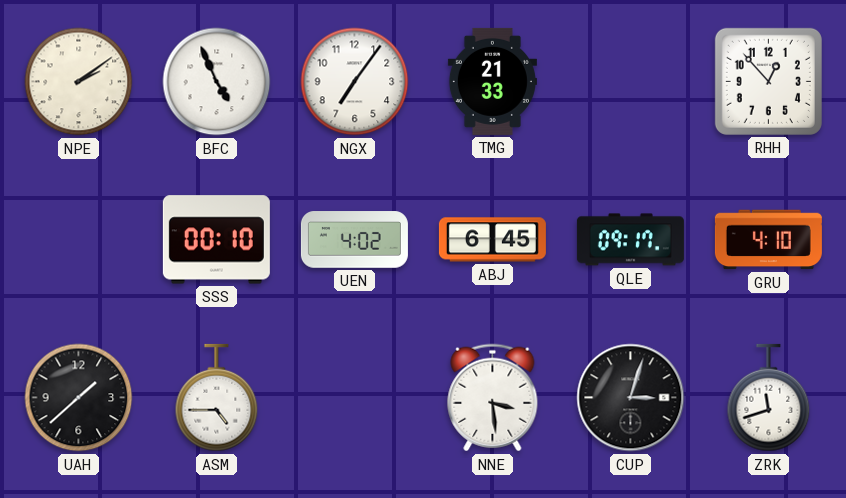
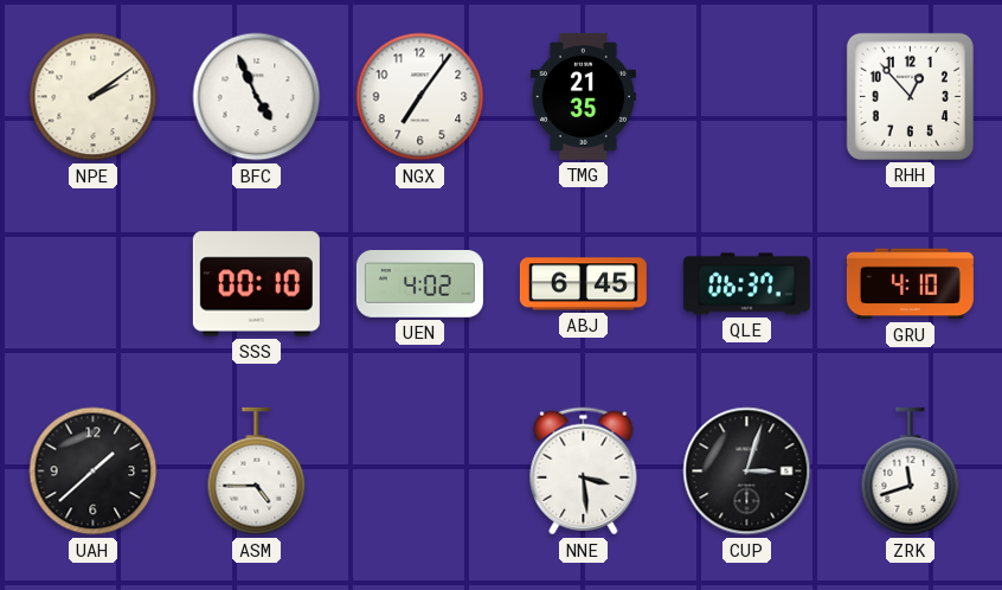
TMG: 21:33 -> 21:35 (583, 96)
QLE: 09:17 -> 06:37 (746, 284)
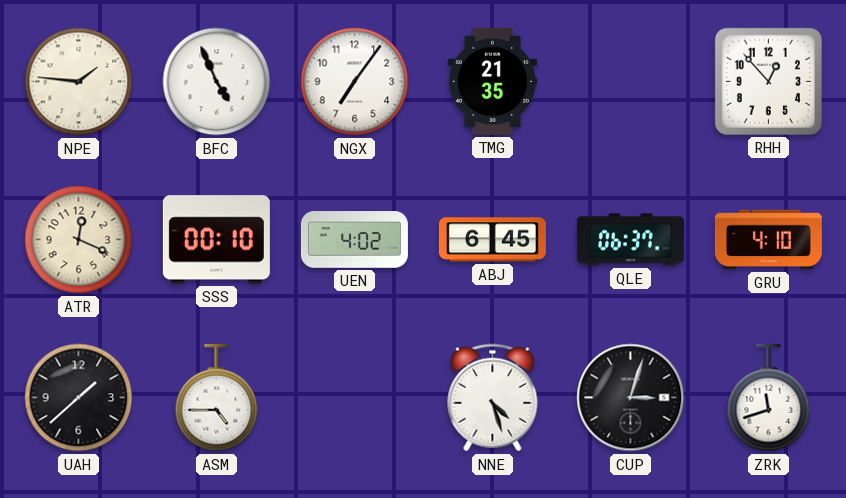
NPE: 2:09 -> 1:46 (79, 82)
ATR: none -> 12:19 (79, 240)
NNE: 3:29 -> 4:27 (493, 398)
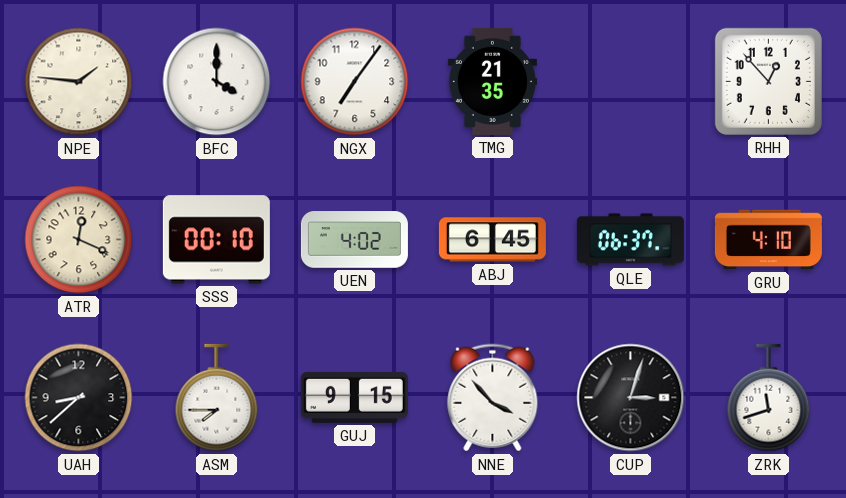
BFC: 4:56 -> 4:00 (217, 82)
UAH: 1:38 -> 8:38 (79, 398)
ASM: 4:45 -> 7:45 (217, 398)
GUJ: none -> 9:15 (354, 397)
NNE: 4:27 -> 3:53 (493, 398)
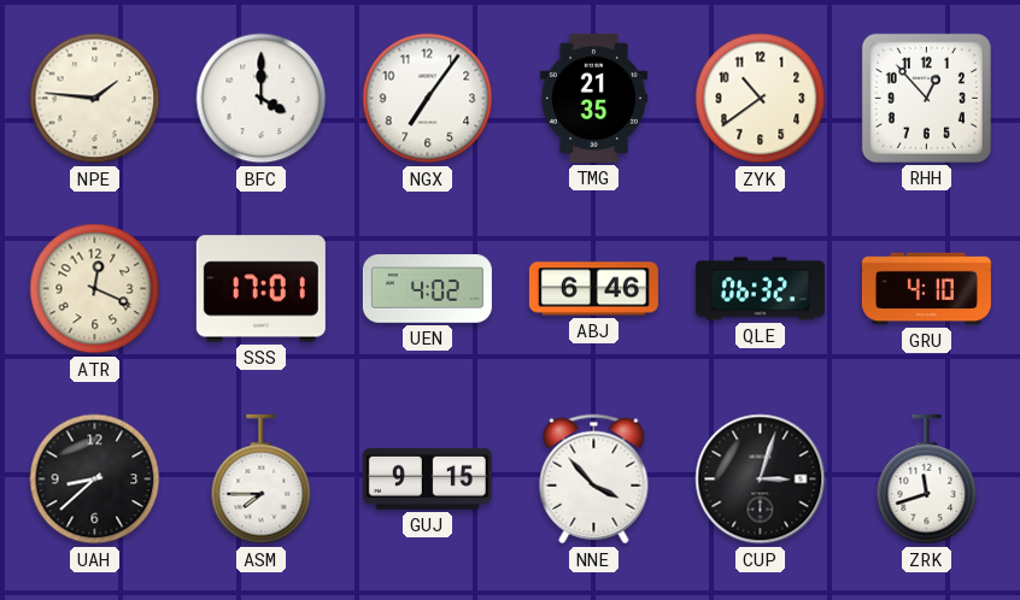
ZYK: none -> 10:39 (761, 99)
SSS: 00:10 -> 17:01 (260, 289)
ABJ: 6:45 -> 6:46 (593, 289)
QLE: 06:37 -> 06:32 (760, 289)
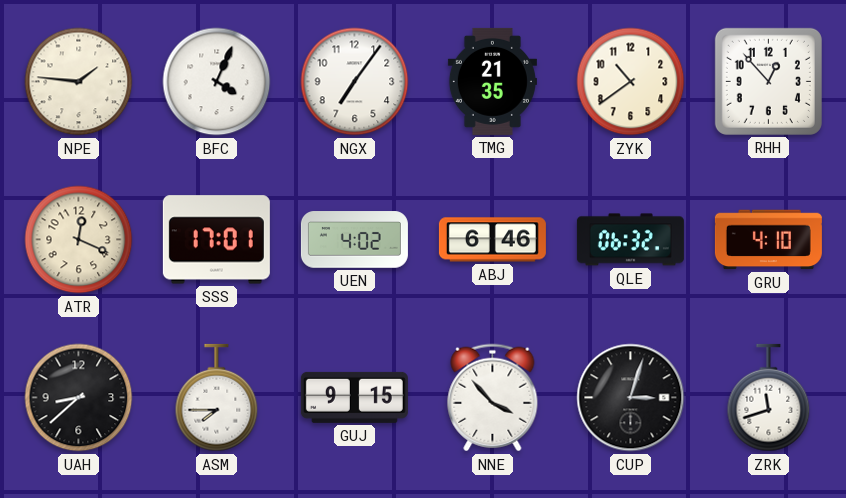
BFC: 4:00 -> 4:04 (217, 82)
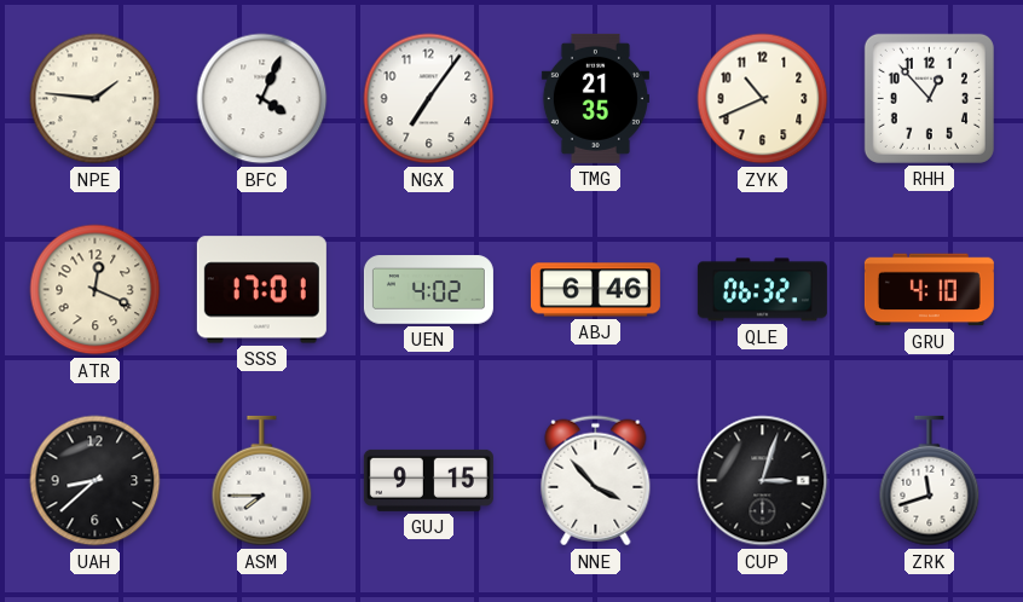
ZYK: 10:39 -> 10:41 (763, 99)
